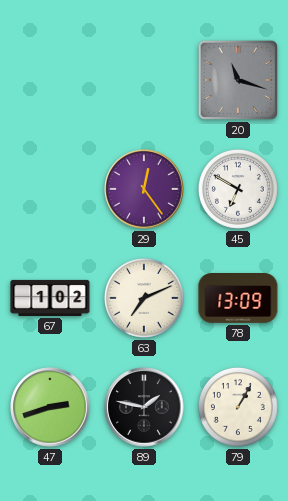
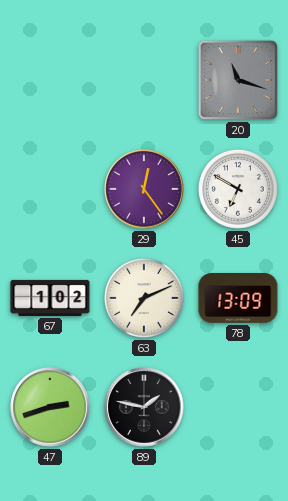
79: 1:05 -> none (238, 407)
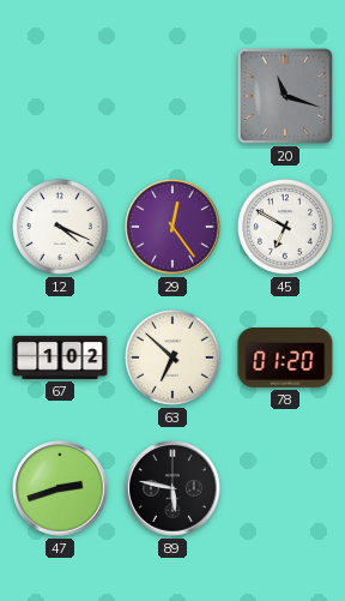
12: none -> 4:19 (60, 227)
63: 7:11 -> 6:52 (172, 357)
78: 13:09 -> 01:20 (285, 359)
89: 1:47 -> 5:47 (172, 488)
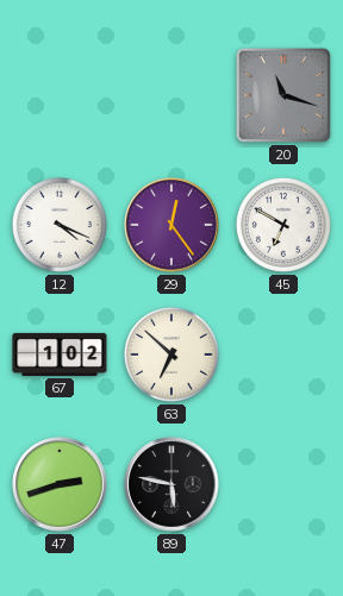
78: 01:20 -> none (285, 359)
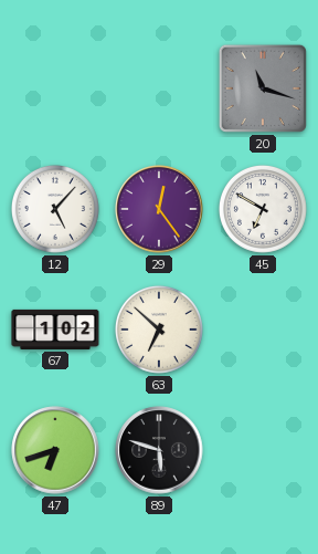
12: 4:19 -> 5:07 (55, 209)
47: 2:42 -> 6:42 (55, 450)
89: 5:47 -> 5:48 (159, 450)
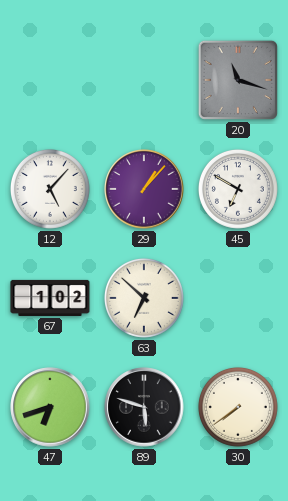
29: 12:24 -> 1:07 (144, 189)
30: none -> 7:39 (238, 407)
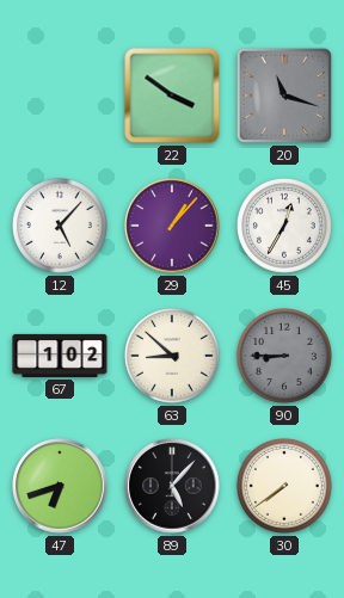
22: none -> 3:51 (172, 95)
45: 6:50 -> 12:35 (284, 226)
63: 6:52 -> 8:52 (172, 356)
90: none -> 8:45 (284, 356)
89: 5:48 -> 5:07 (172, 486)
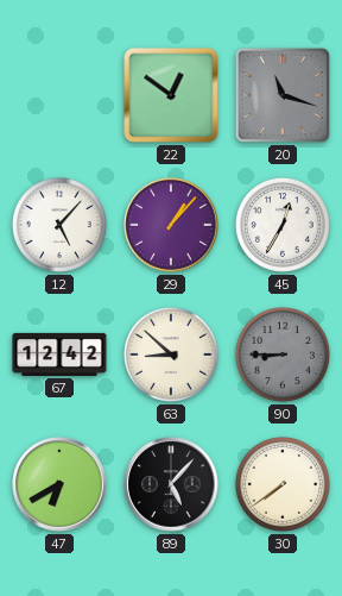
22: 3:51 -> 12:51 (171, 95)
67: 1:02 -> 12:42 (59, 355)
47: 6:42 -> 6:40 (59, 484)
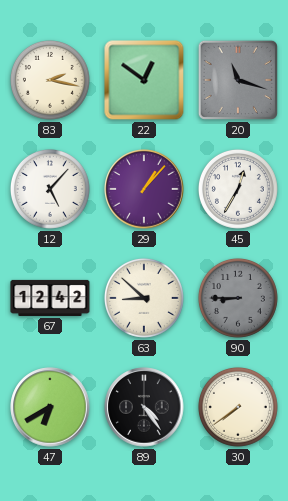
83: none -> 2:17 (50, 80)
89: 5:07 -> 4:24 (144, 407)
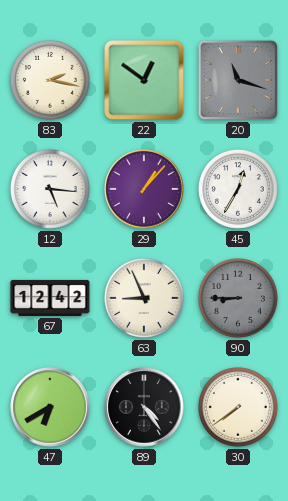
12: 5:07 -> 5:16 (50, 189)
63: 8:52 -> 8:56 (144, 298)
